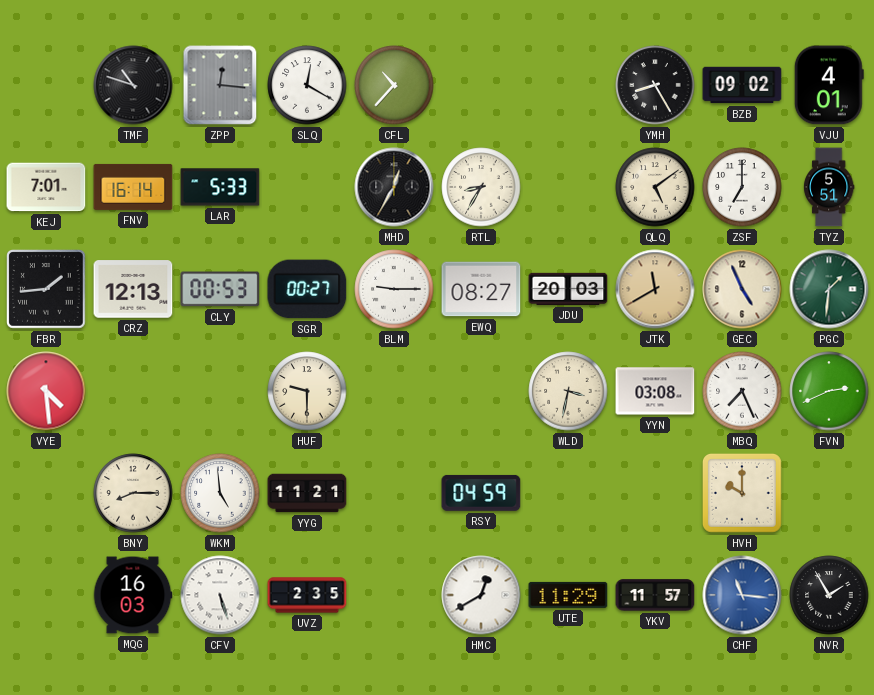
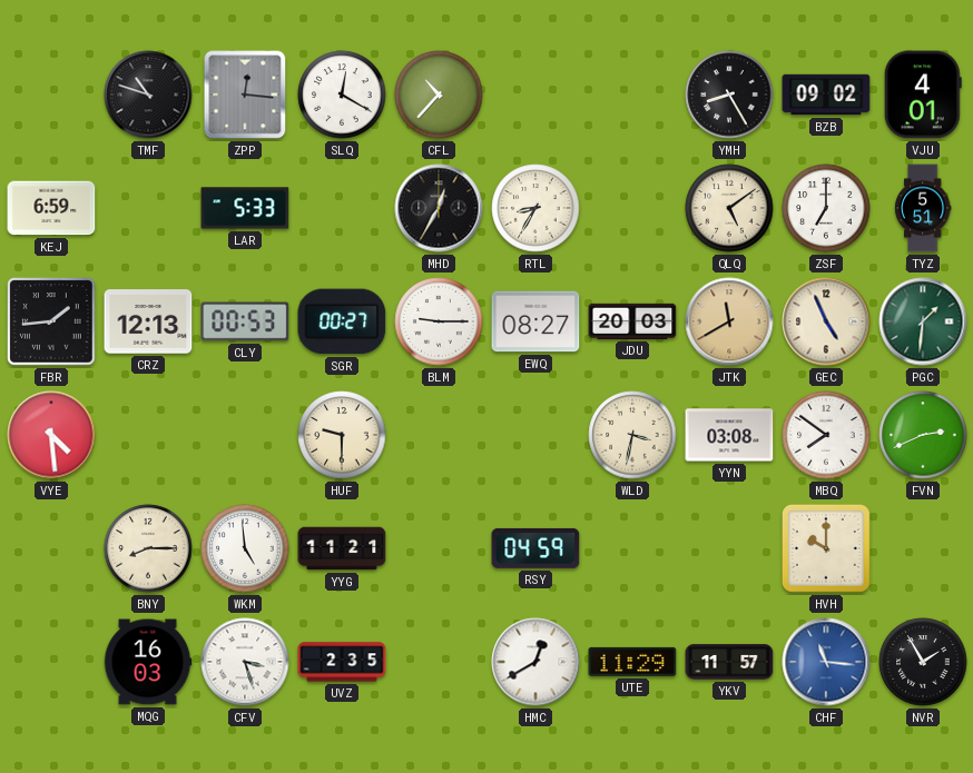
KEJ: 7:01 -> 6:59 (51, 208)
FNV: 16:14 -> none (133, 187)
MBQ: 7:26 -> 7:51 (826, 435)
CFV: 5:27 -> 3:27 (245, 662)
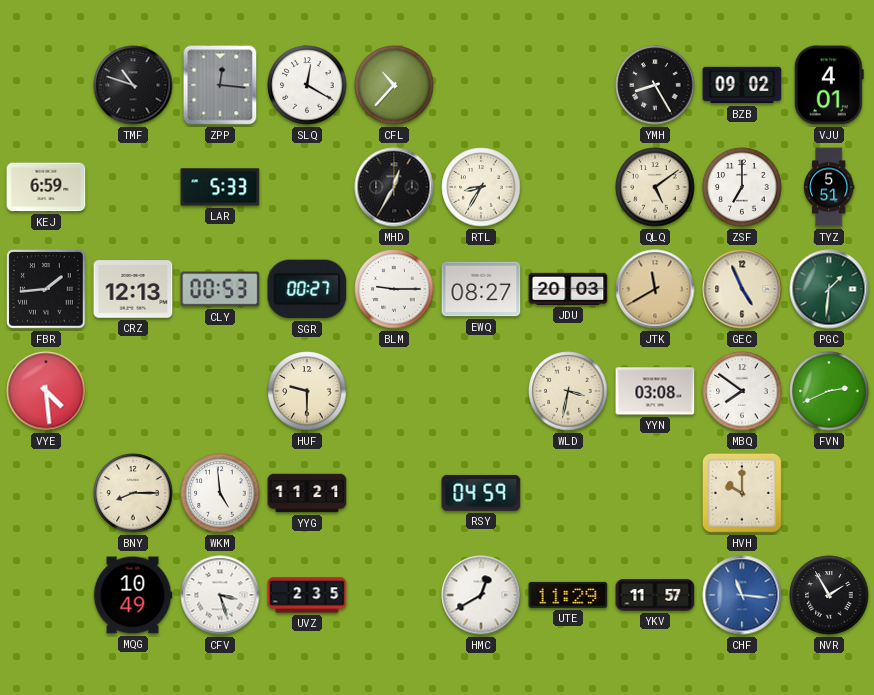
MQG: 16:03 -> 10:49 (133, 595)
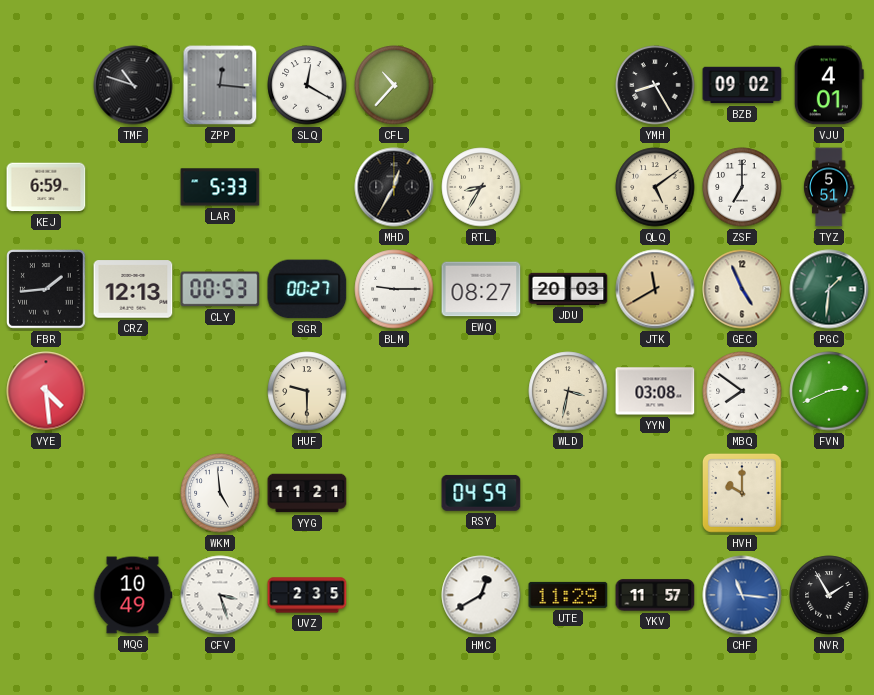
BNY: 8:15 -> none (133, 493)
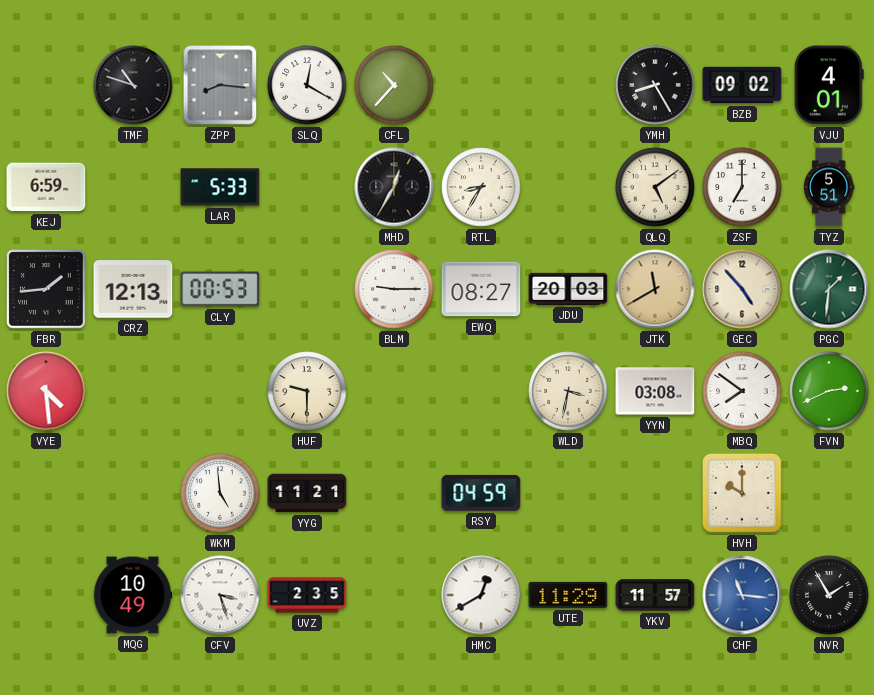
ZPP: 12:16 -> 8:16 (220, 85)
SGR: 00:27 -> none (307, 289)
GEC: 4:56 -> 4:53 (742, 289)
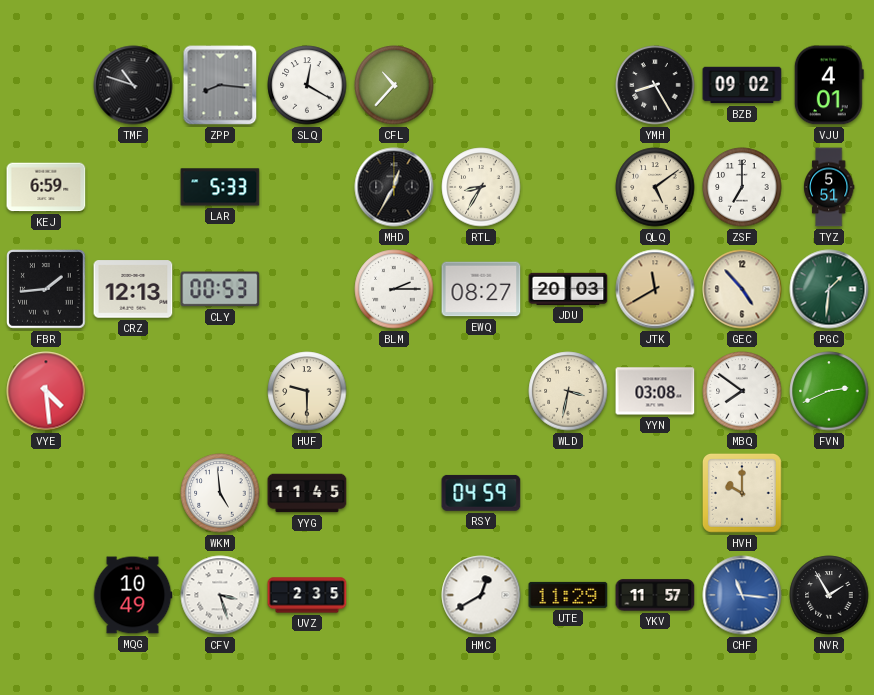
BLM: 9:15 -> 2:15 (394, 289)
YYG: 11:21 -> 11:45 (307, 493)
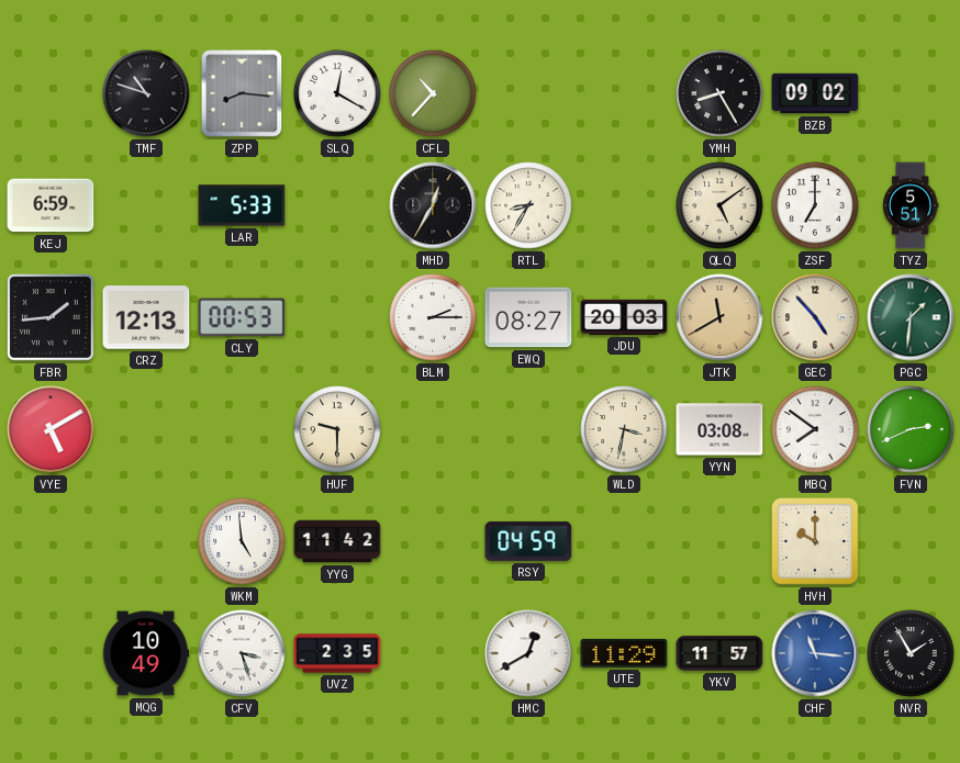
VJU: 4:01 -> none (829, 85)
VYE: 4:29 -> 5:10 (51, 429)
YYG: 11:45 -> 11:42 (337, 541)
